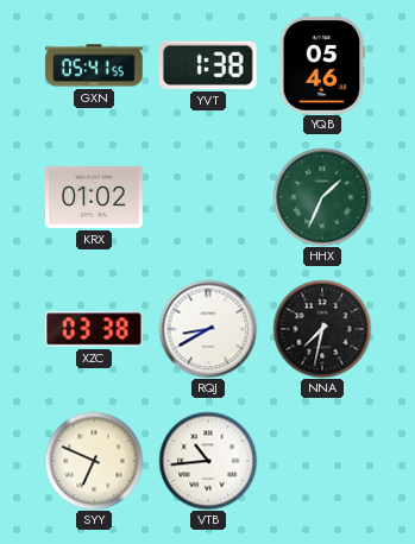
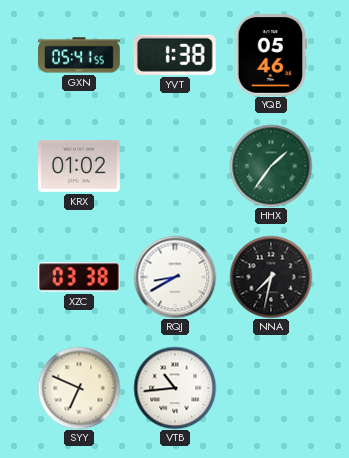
HHX: 1:34 -> 1:36 (271, 166)
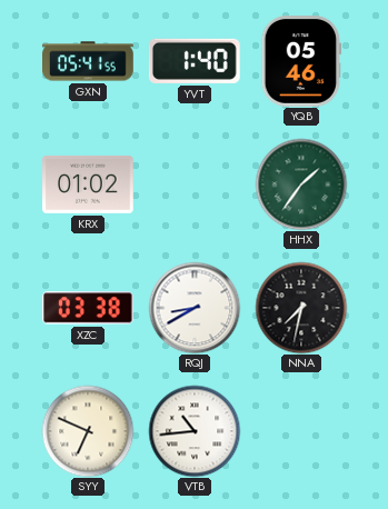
YVT: 1:38 -> 1:40 (195, 61)
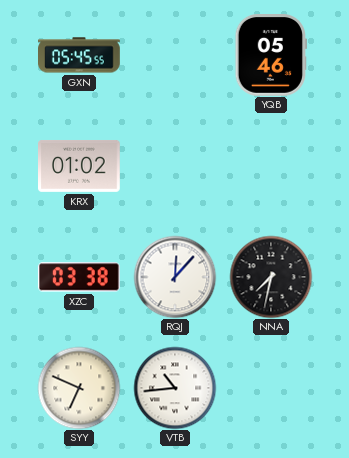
GXN: 05:41 -> 05:45 (80, 55)
YVT: 1:40 -> none (195, 61)
HHX: 1:36 -> none (301, 184)
RQJ: 8:40 -> 12:07 (175, 277)
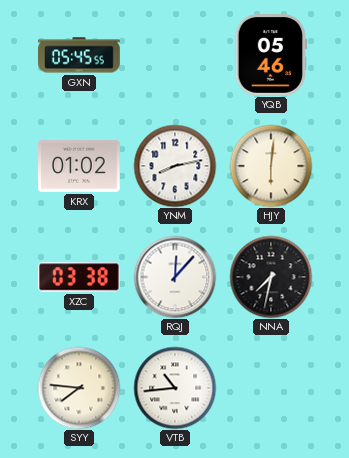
YNM: none -> 8:13 (175, 166)
HJY: none -> 6:01 (271, 166)
SYY: 6:49 -> 7:46 (79, 388)
